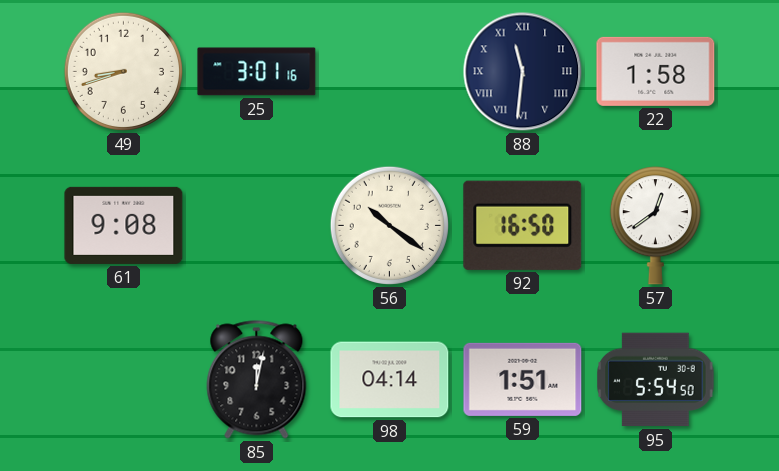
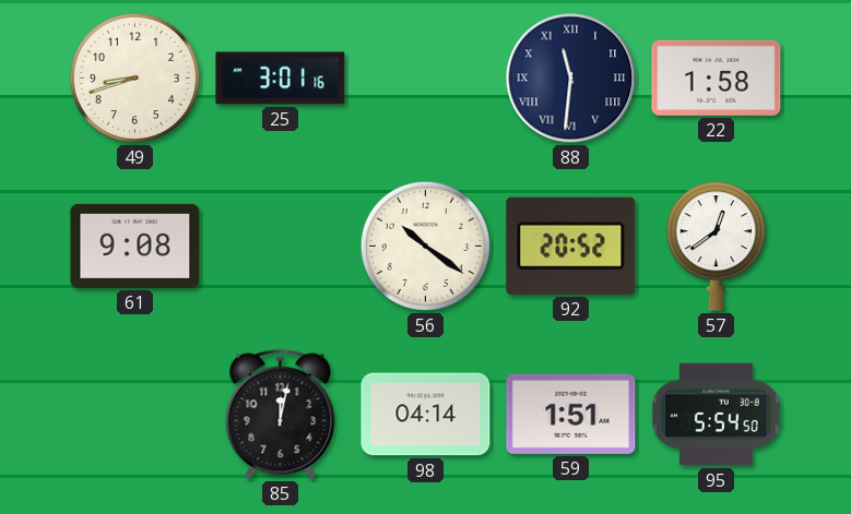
92: 16:50 -> 20:52 (571, 246)
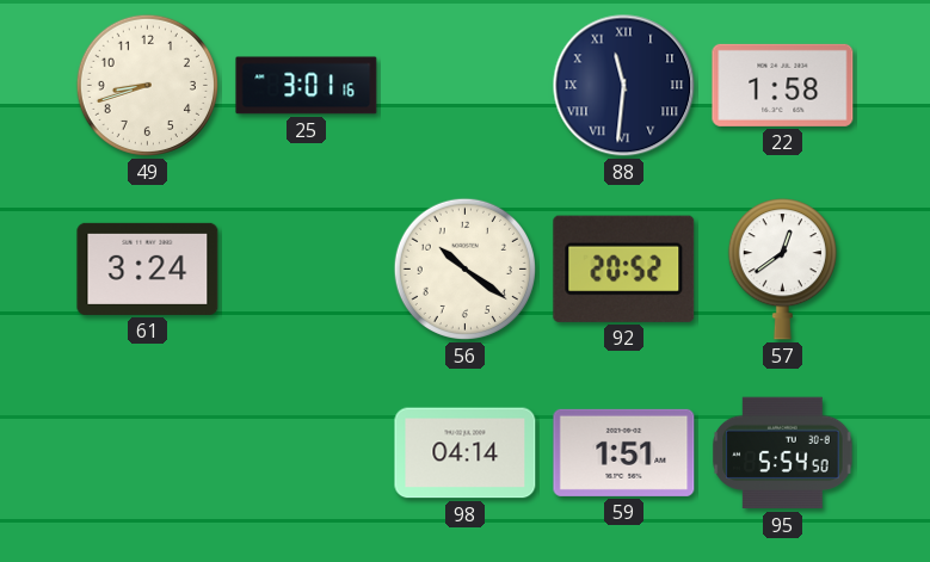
61: 9:08 -> 3:24 (148, 268)
85: 12:02 -> none (281, 415)
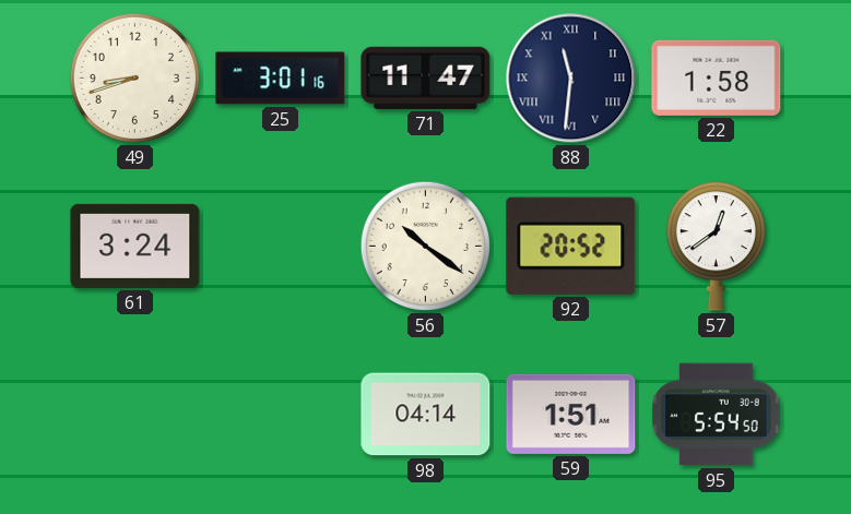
71: none -> 11:47 (426, 77)
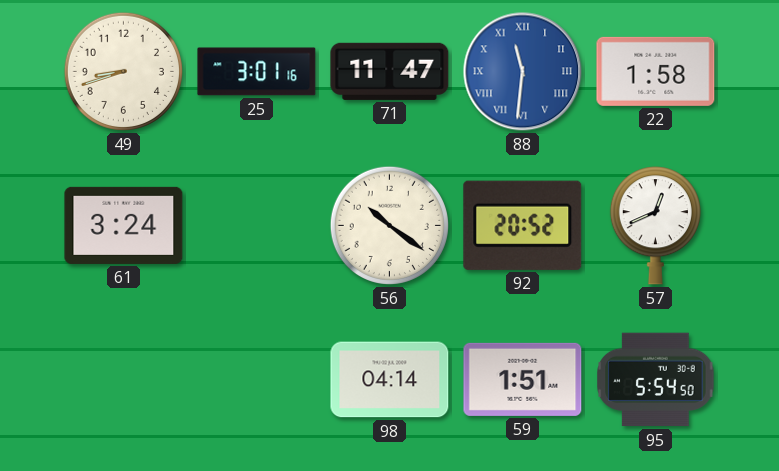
88 dial: navy -> blue (523, 72)
57: 12:39 -> 12:41 (655, 226)
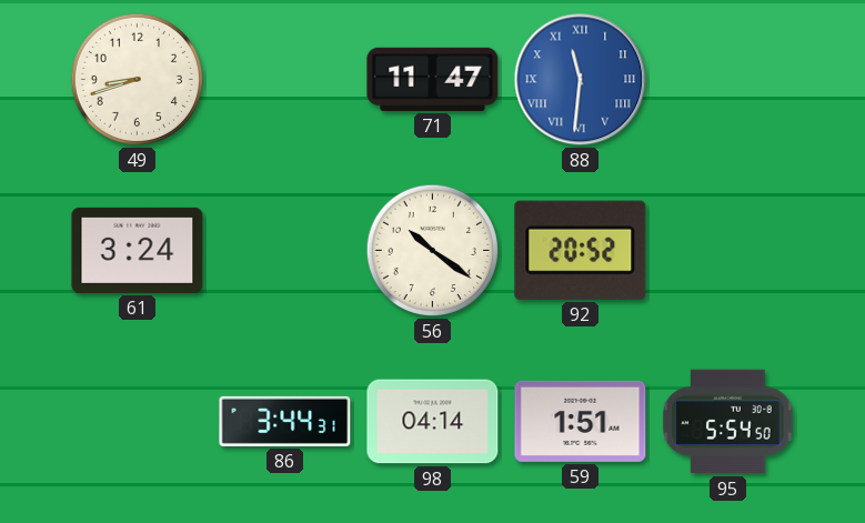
25: 3:01 -> none (257, 72)
22: 1:58 -> none (656, 71)
57: 12:41 -> none (655, 226)
86: none -> 3:44 (285, 421)
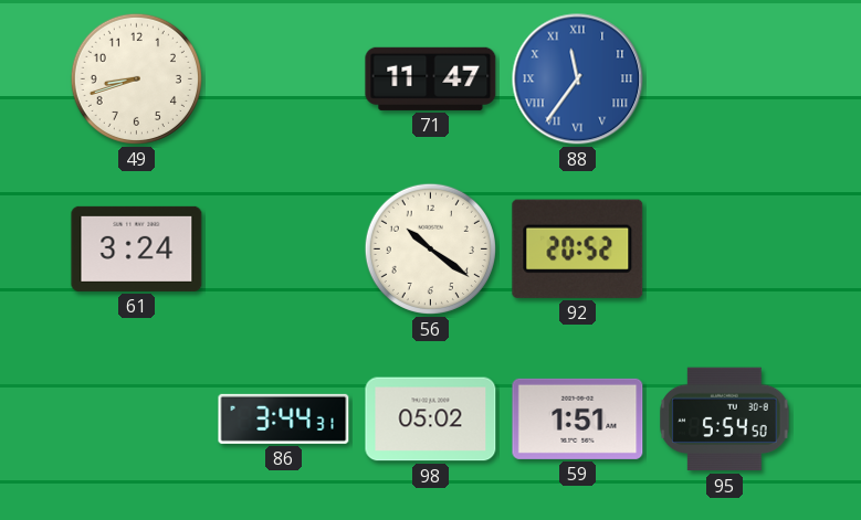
88: 11:31 -> 11:36 (578, 79)
98: 04:14 -> 05:02 (431, 420)
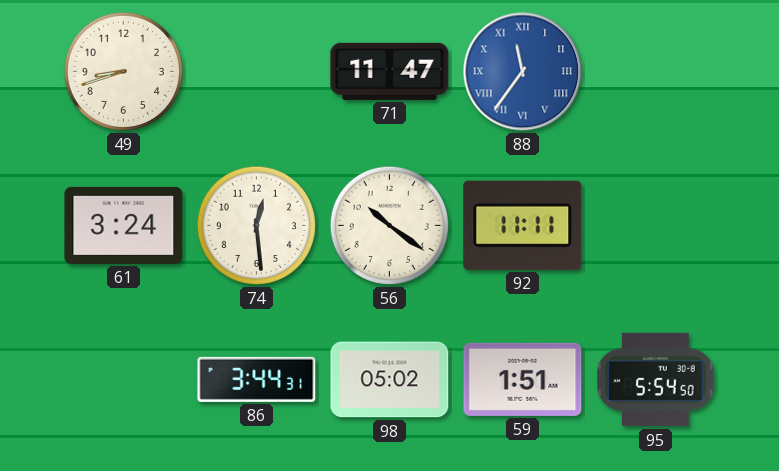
74: none -> 12:29 (256, 225)
92: 20:52 -> 11:11 (523, 225)
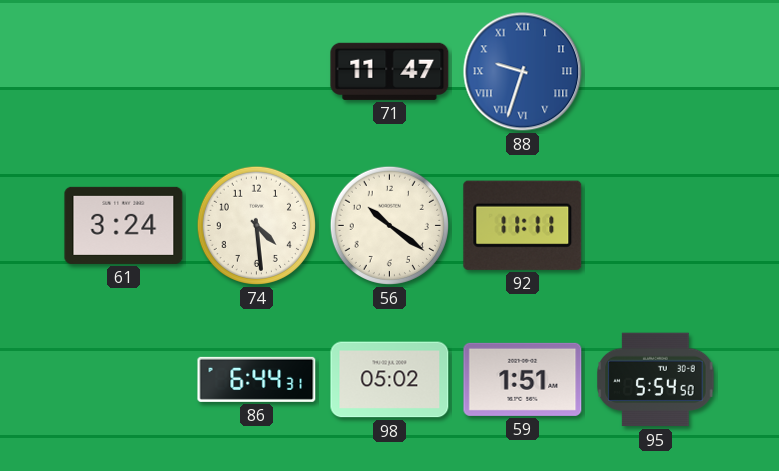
49: 8:42 -> none (123, 71)
88: 11:36 -> 9:33 (523, 72)
74: 12:29 -> 4:29 (256, 225)
86: 3:44 -> 6:44 (257, 379)
